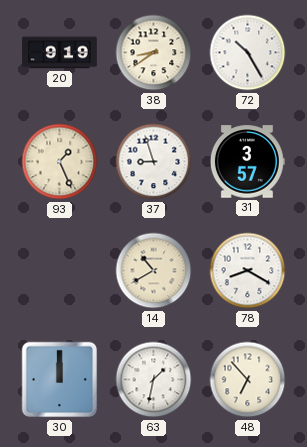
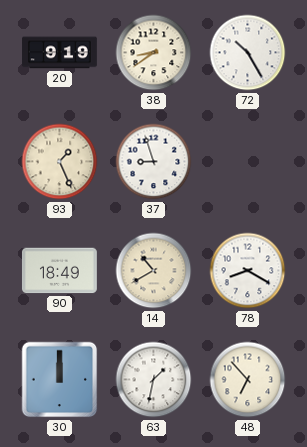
31: 3:57 -> none (247, 162)
90: none -> 18:49 (59, 271)
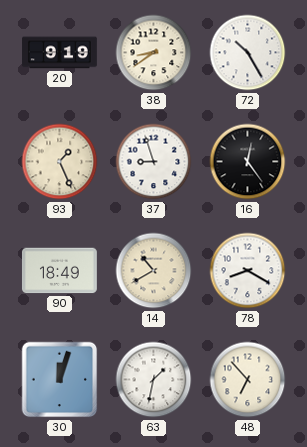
16: none -> 12:24 (248, 162)
30: 12:00 -> 12:03 (60, 380)
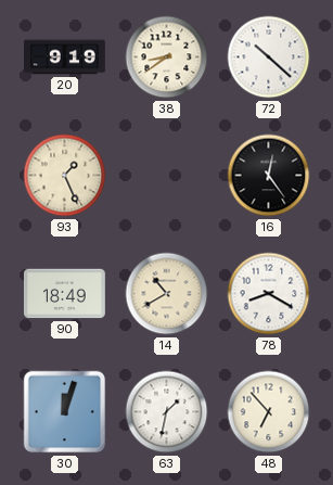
72: 10:25 -> 10:22 (269, 58)
37: 8:57 -> none (154, 162)
